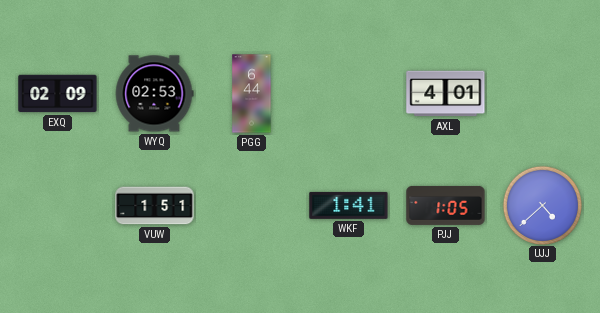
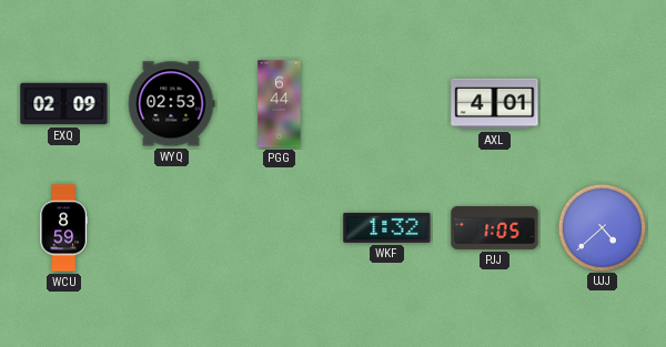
WCU: none -> 8:59 (63, 228)
VUW: 1:51 -> none (155, 206)
WKF: 1:41 -> 1:32 (387, 227)
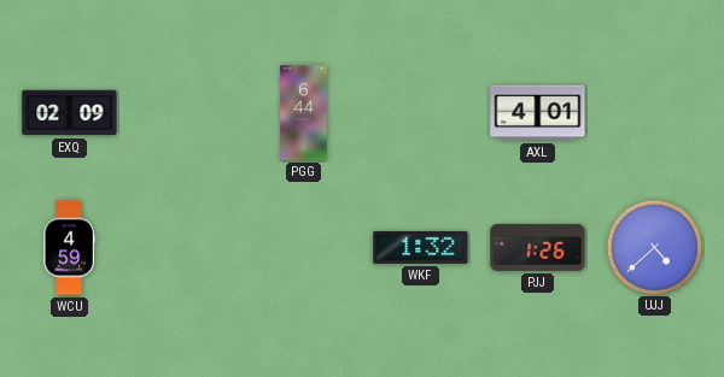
WYQ: 02:53 -> none (171, 104)
WCU: 8:59 -> 4:59 (69, 248)
PJJ: 1:05 -> 1:26 (538, 247)
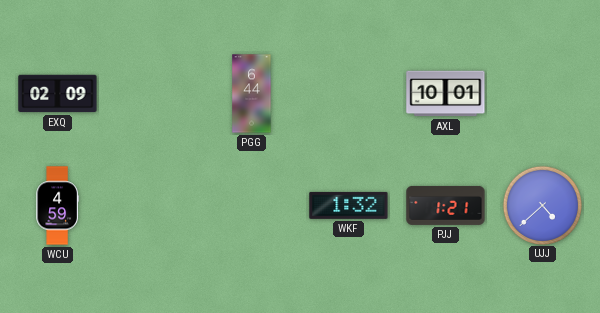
AXL: 4:01 -> 10:01 (446, 94)
PJJ: 1:26 -> 1:21 (446, 205)
